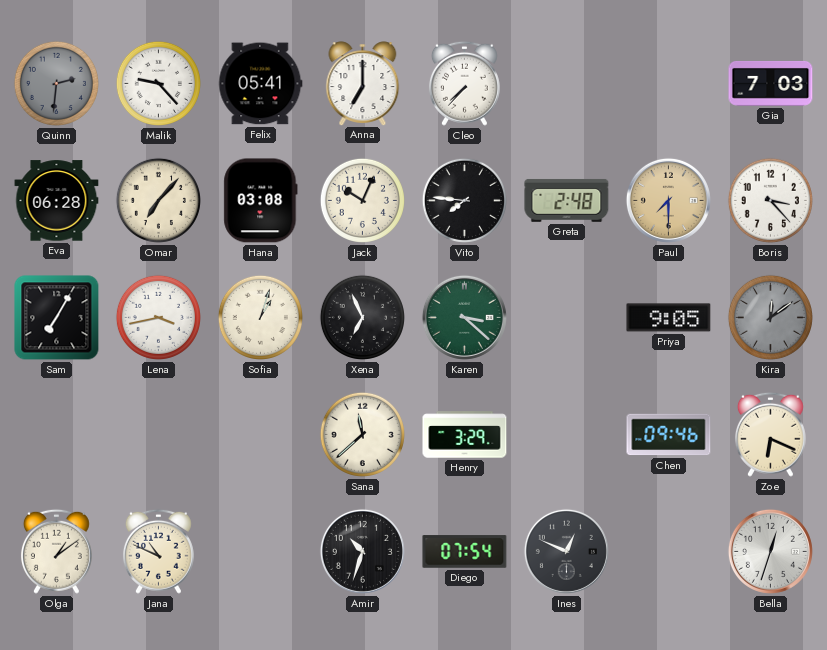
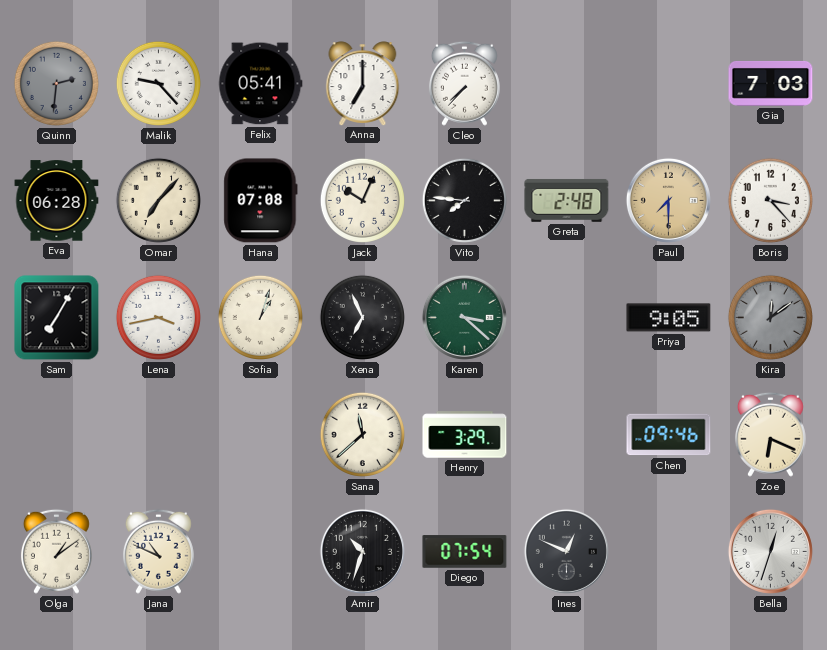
Hana: 03:08 -> 07:08 (261, 201)
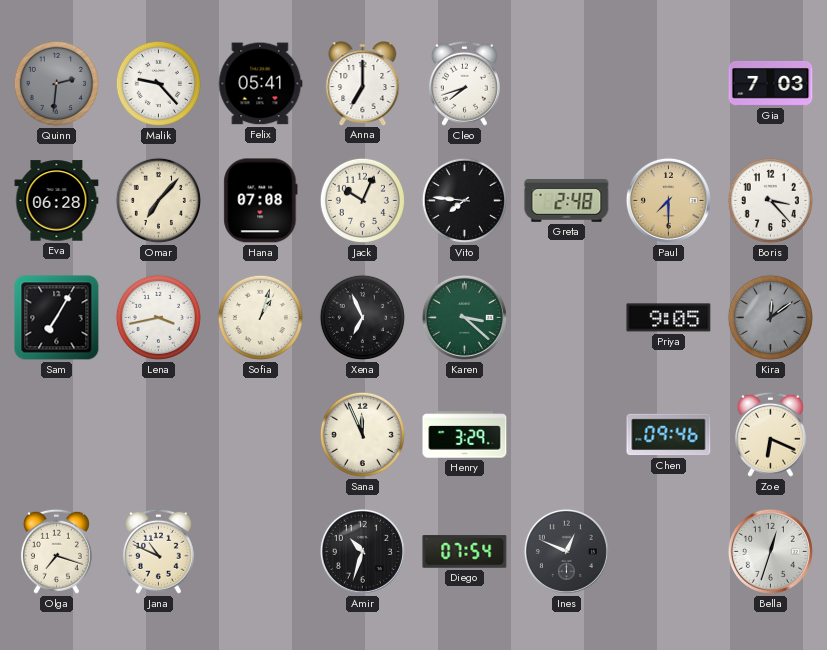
Cleo: 7:37 -> 7:42 (464, 83)
Sana: 11:38 -> 11:56 (362, 434)
Olga: 1:09 -> 7:18 (56, 551)
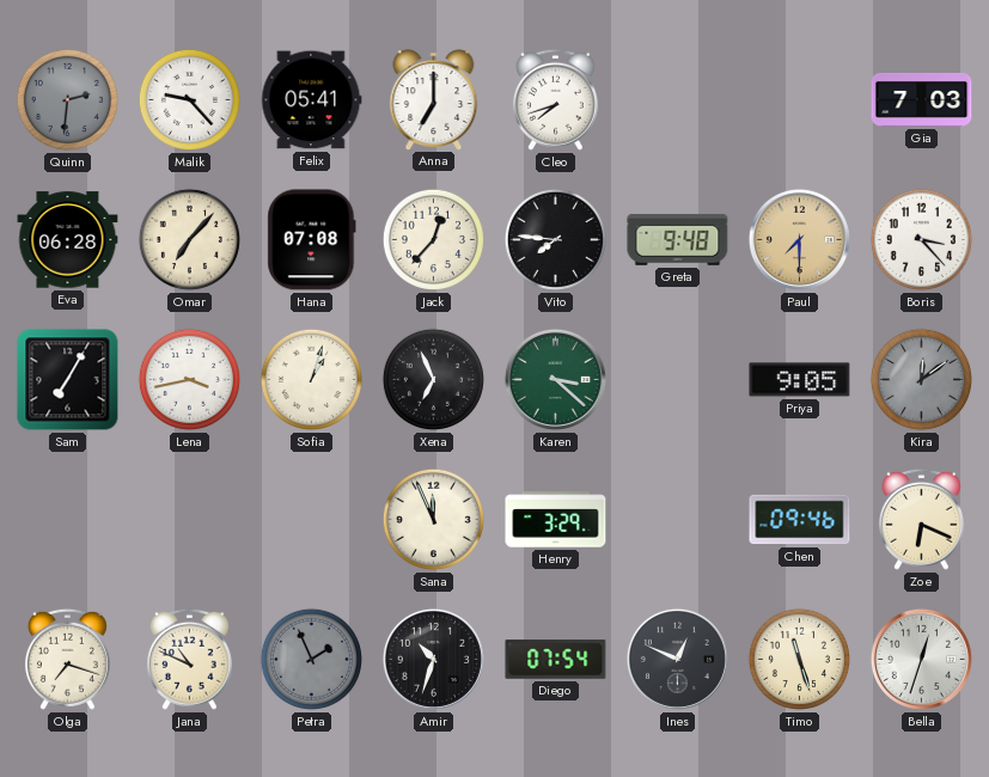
Jack: 10:04 -> 12:37 (433, 239)
Greta: 2:48 -> 9:48 (678, 239)
Petra: none -> 1:56 (311, 659)
Timo: none -> 11:27 (799, 659)
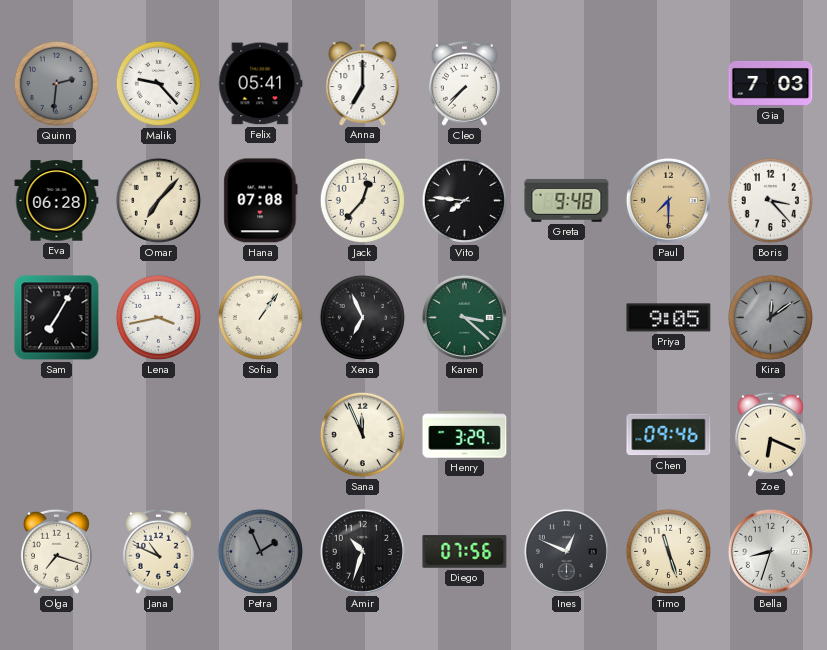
Cleo: 7:42 -> 7:37 (464, 83)
Sofia: 1:03 -> 1:06 (260, 317)
Diego: 07:54 -> 07:56 (465, 552)
Bella: 12:33 -> 8:33 (770, 551)
